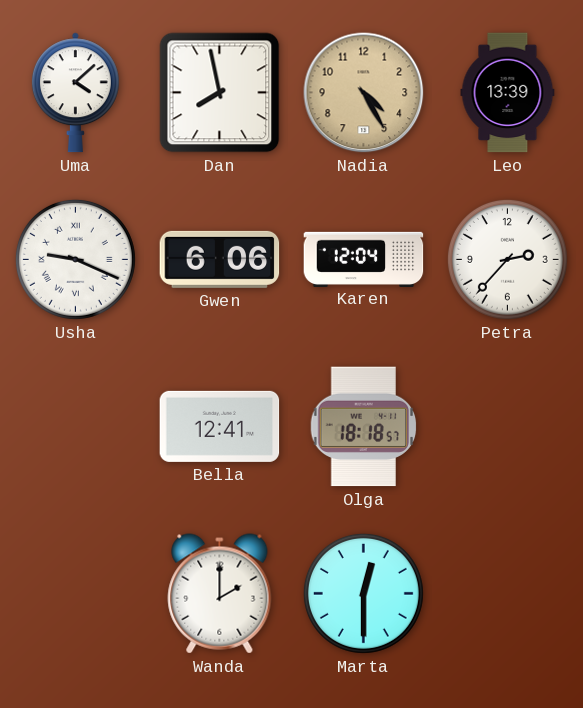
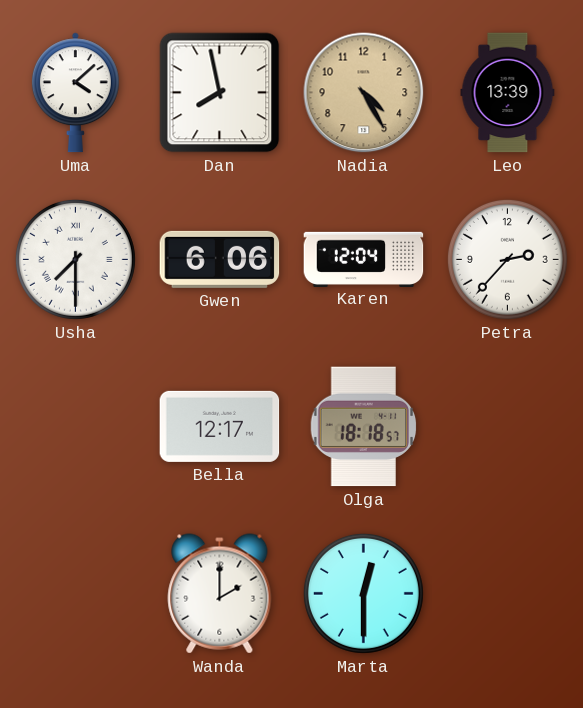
Usha: 9:19 -> 7:30 (75, 259)
Bella: 12:41 -> 12:17 (220, 426)
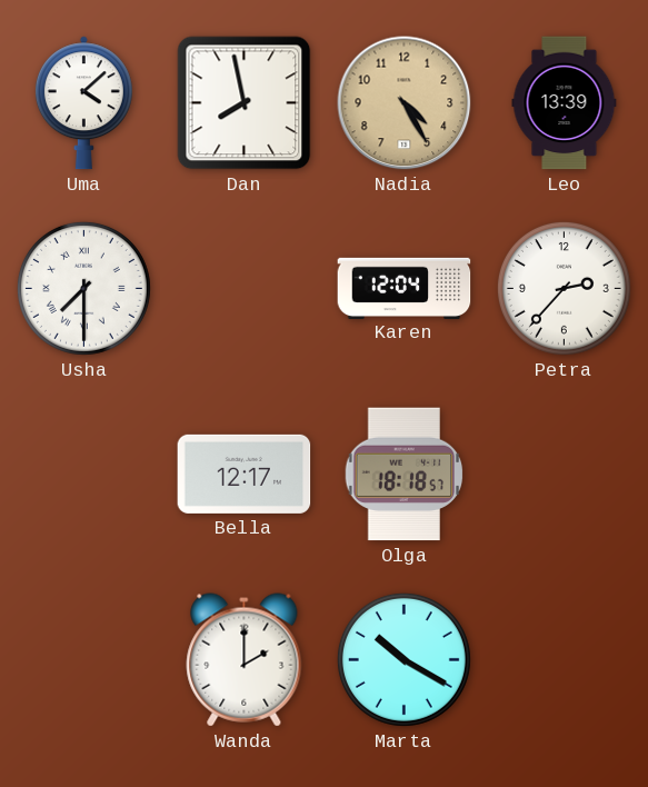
Gwen: 6:06 -> none (220, 259)
Marta: 12:30 -> 10:20 (403, 659)
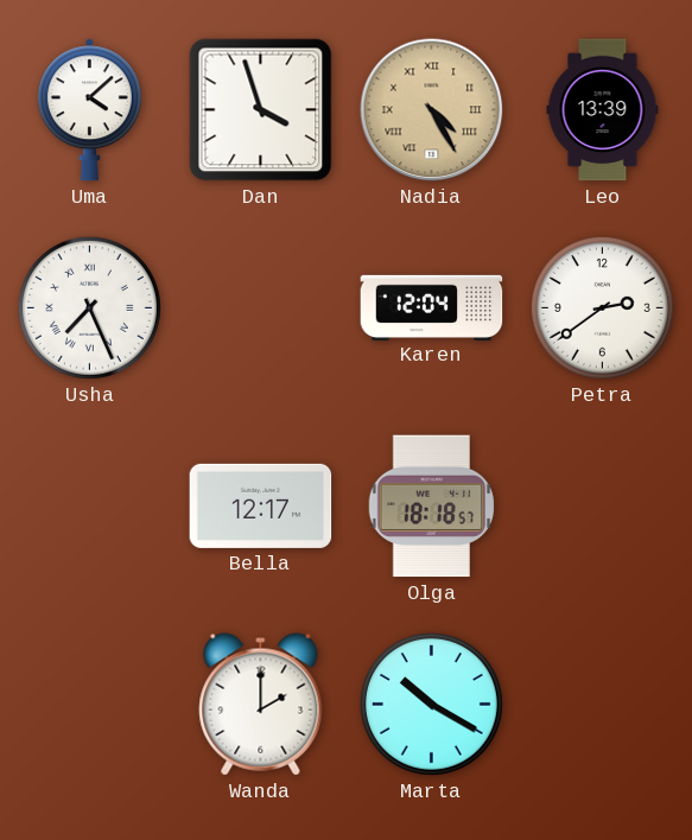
Dan: 7:58 -> 3:57 (261, 110)
Nadia numerals: Arabic -> Roman (432, 110)
Usha: 7:30 -> 7:26 (89, 307)
Petra: 2:37 -> 2:39 (602, 307)
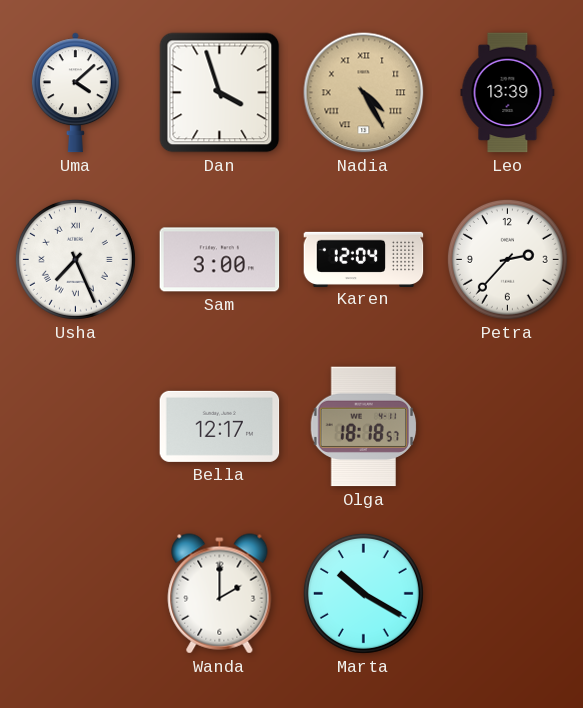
Sam: none -> 3:00 (220, 260)
Petra: 2:39 -> 2:37 (507, 259)
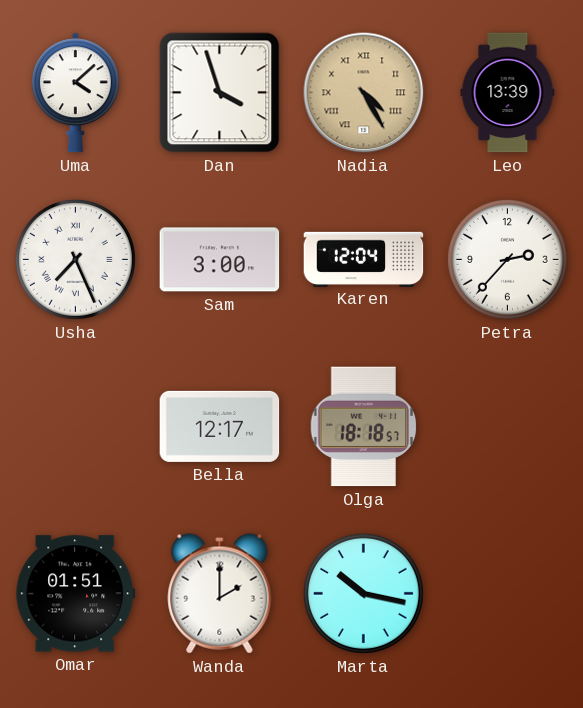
Omar: none -> 01:51 (76, 594)
Marta: 10:20 -> 10:17 (363, 593)
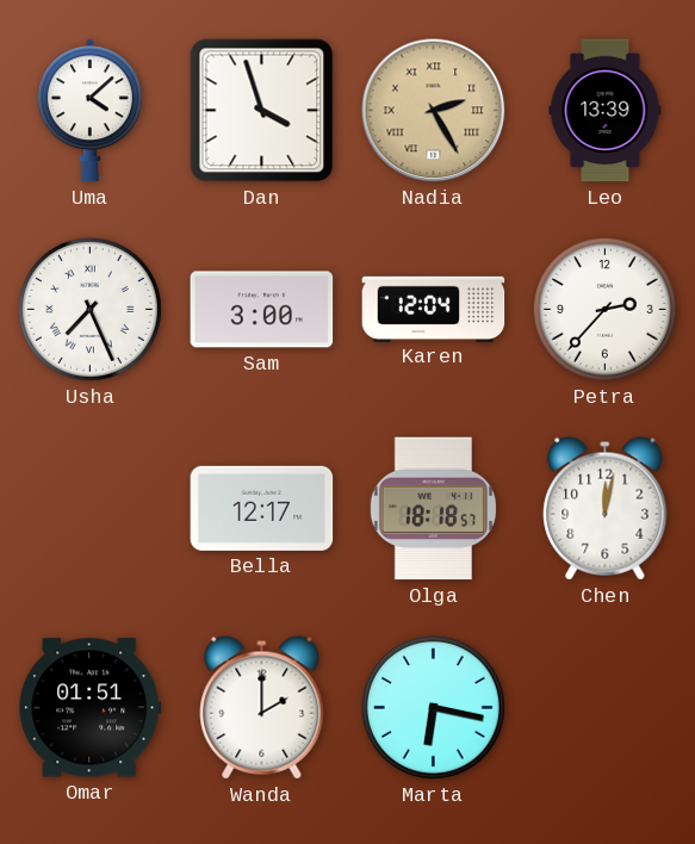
Nadia: 4:25 -> 2:25 (434, 111)
Chen: none -> 12:02 (606, 509)
Marta: 10:17 -> 6:17 (433, 707)
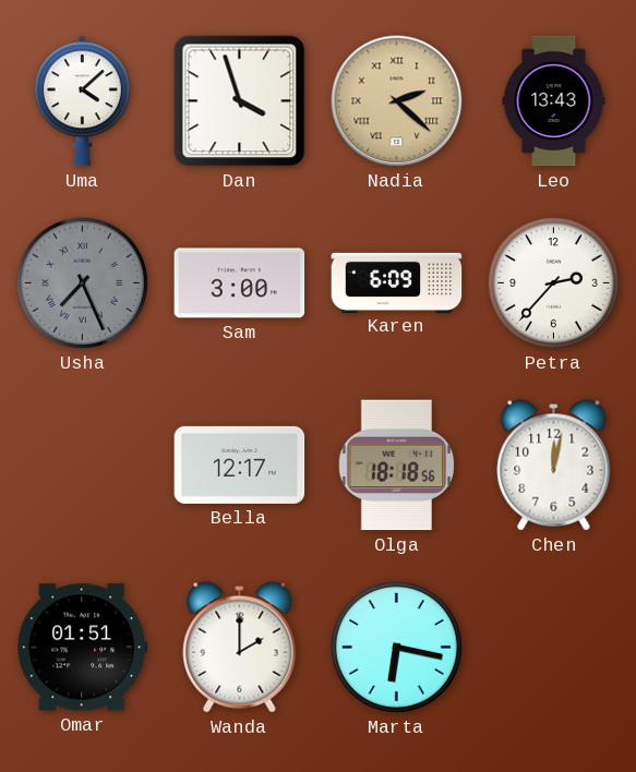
Nadia: 2:25 -> 2:22 (397, 101)
Leo: 13:39 -> 13:43 (554, 101)
Usha dial: white -> grey (82, 282)
Karen: 12:04 -> 6:09 (397, 282)
Olga: 18:18:57 -> 18:18:56 (397, 466)
